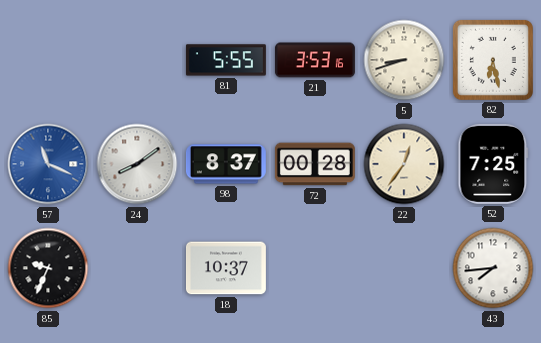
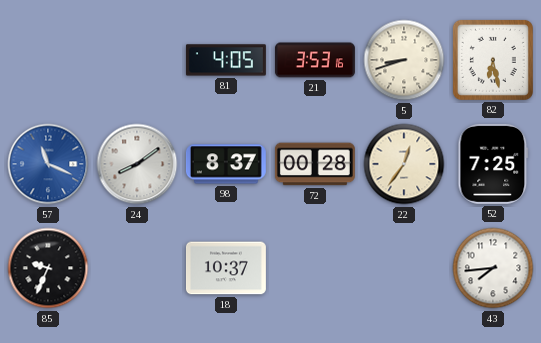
81: 5:55 -> 4:05 (226, 60)
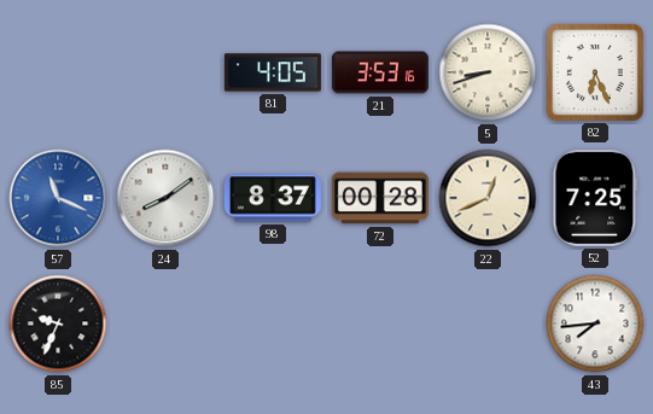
82: 6:28 -> 6:26 (595, 72)
22: 12:36 -> 12:41 (488, 198)
18: 10:37 -> none (226, 268)
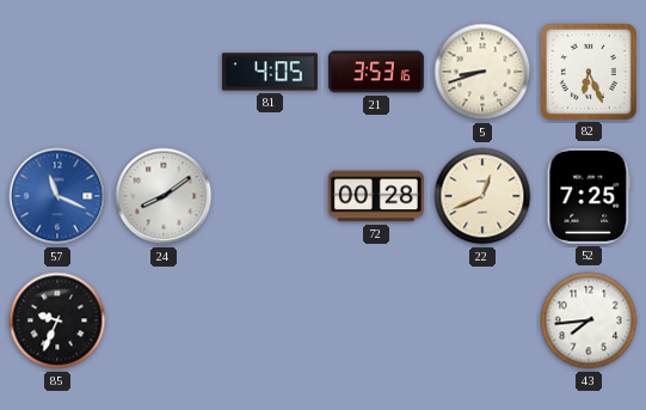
98: 8:37 -> none (273, 198)
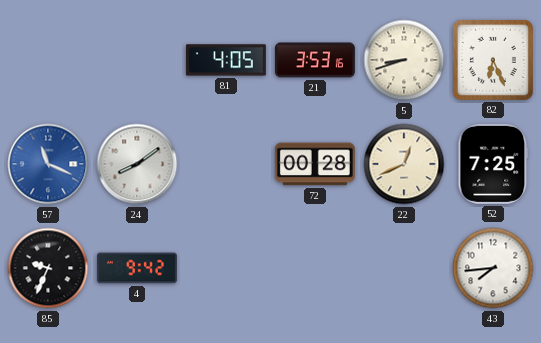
4: none -> 9:42 (137, 268)
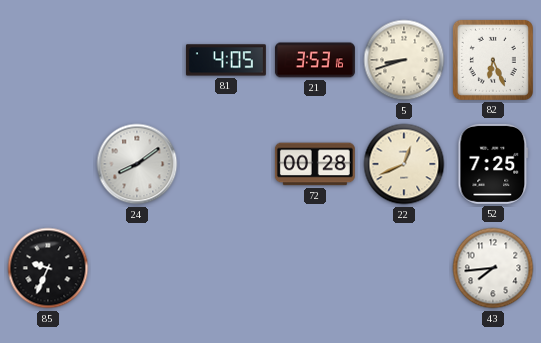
57: 11:19 -> none (48, 164)
4: 9:42 -> none (137, 268)
